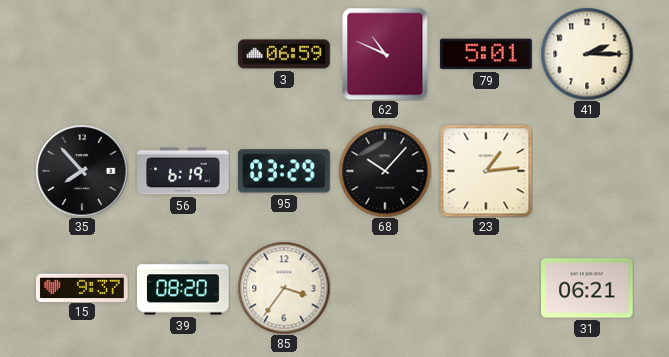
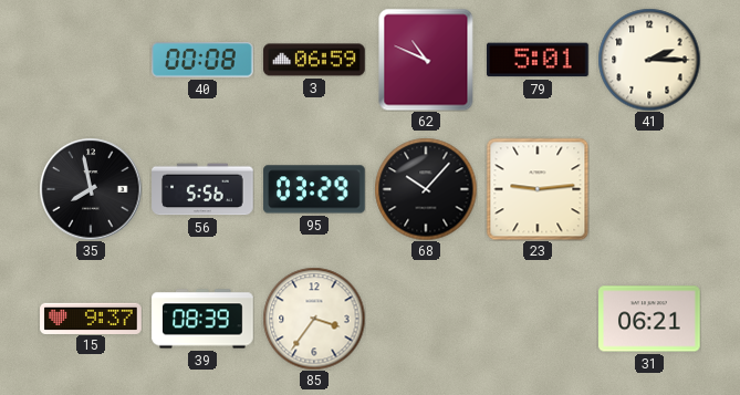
40: none -> 00:08 (204, 60)
35: 7:53 -> 7:58 (91, 189)
56: 6:19 -> 5:56 (202, 189)
23: 1:14 -> 9:14 (538, 189)
39: 08:20 -> 08:39 (202, 319)
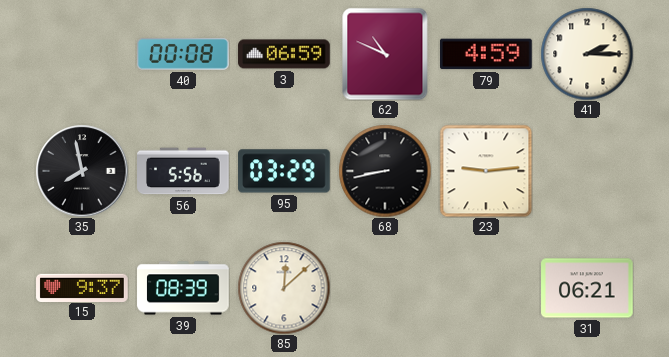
79: 5:01 -> 4:59 (487, 54)
68: 10:07 -> 8:43 (385, 171)
85: 3:36 -> 12:08 (284, 288)
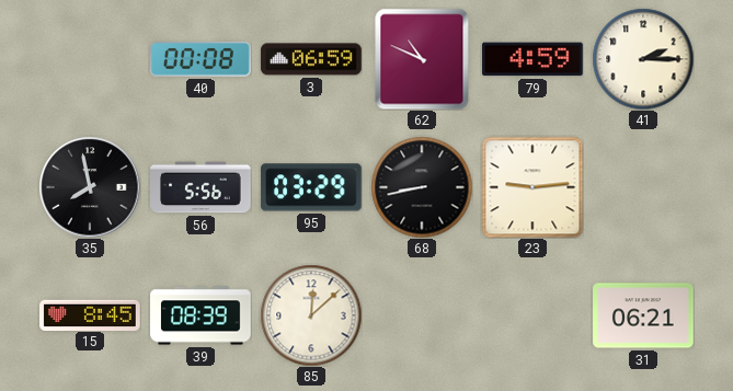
15: 9:37 -> 8:45 (90, 314)
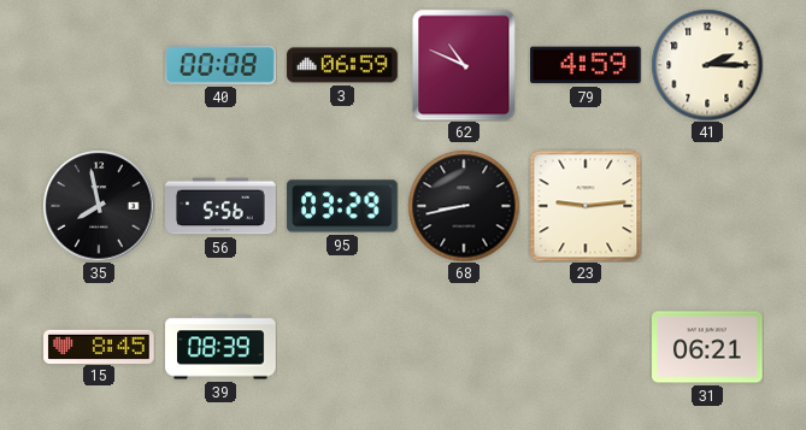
85: 12:08 -> none (311, 315)
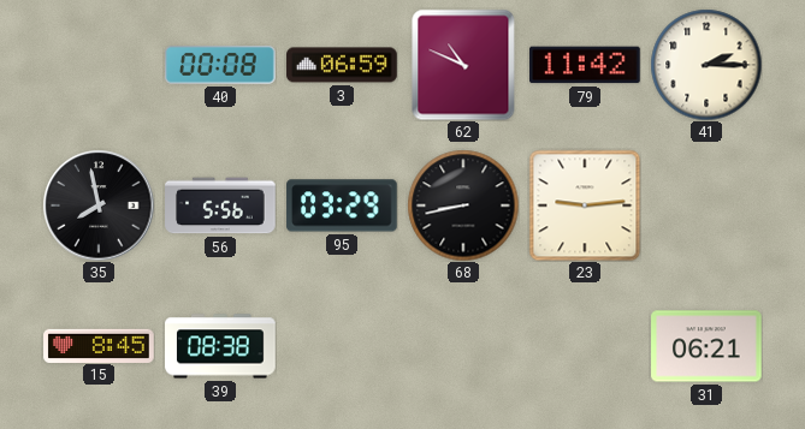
79: 4:59 -> 11:42 (586, 65)
39: 08:39 -> 08:38 (220, 346)
